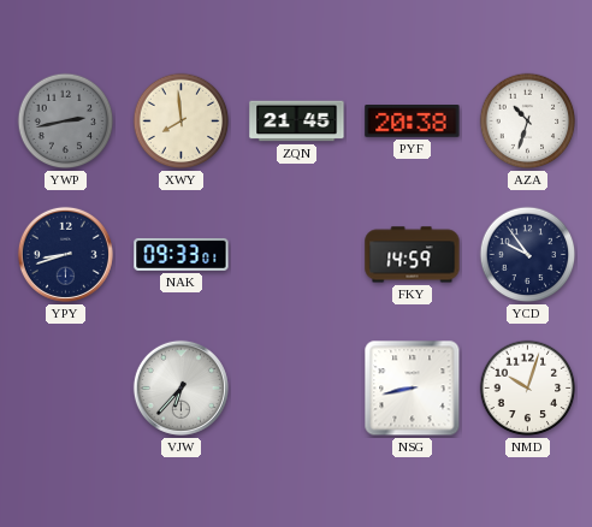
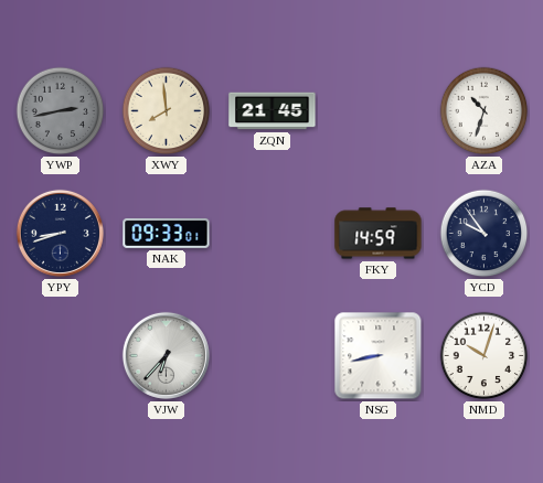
PYF: 20:38 -> none (413, 122)
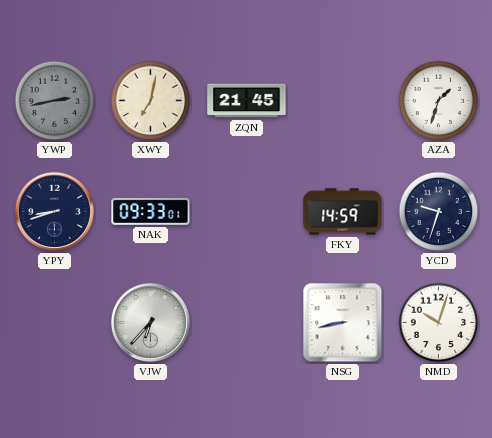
XWY: 7:59 -> 7:02 (151, 101)
AZA: 10:33 -> 1:33 (439, 101)
YCD: 9:54 -> 9:33 (439, 212)
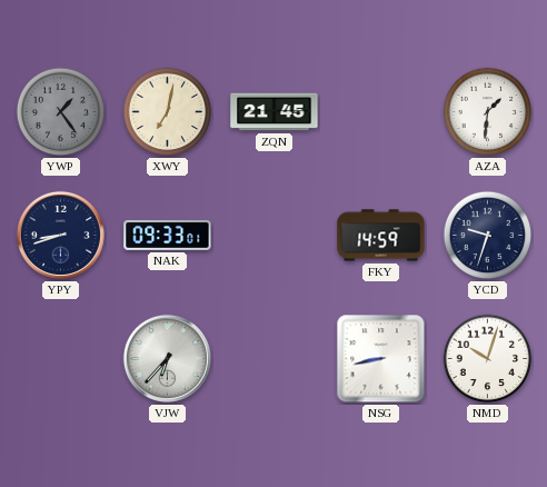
YWP: 2:43 -> 1:24 (61, 112)
AZA: 1:33 -> 1:31 (488, 112)
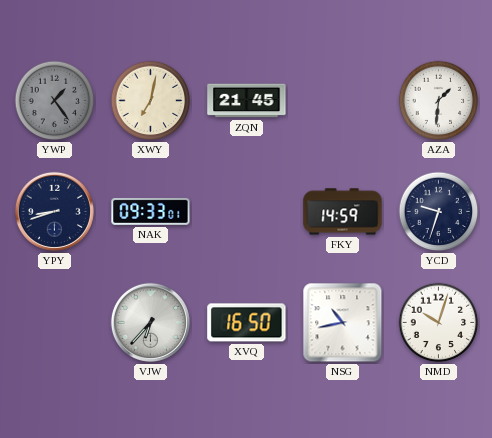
XVQ: none -> 16:50 (247, 323)
NSG: 8:43 -> 10:43 (343, 323)
